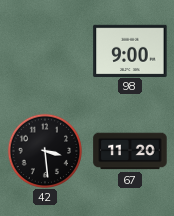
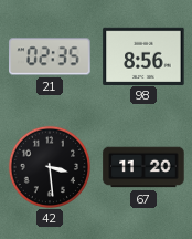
21: none -> 02:35 (50, 56)
98: 9:00 -> 8:56 (143, 55)
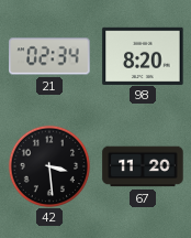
21: 02:35 -> 02:34 (49, 56)
98: 8:56 -> 8:20 (143, 55)
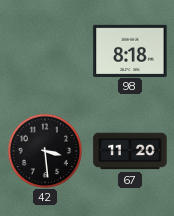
21: 02:34 -> none (49, 56)
98: 8:20 -> 8:18 (130, 50)
